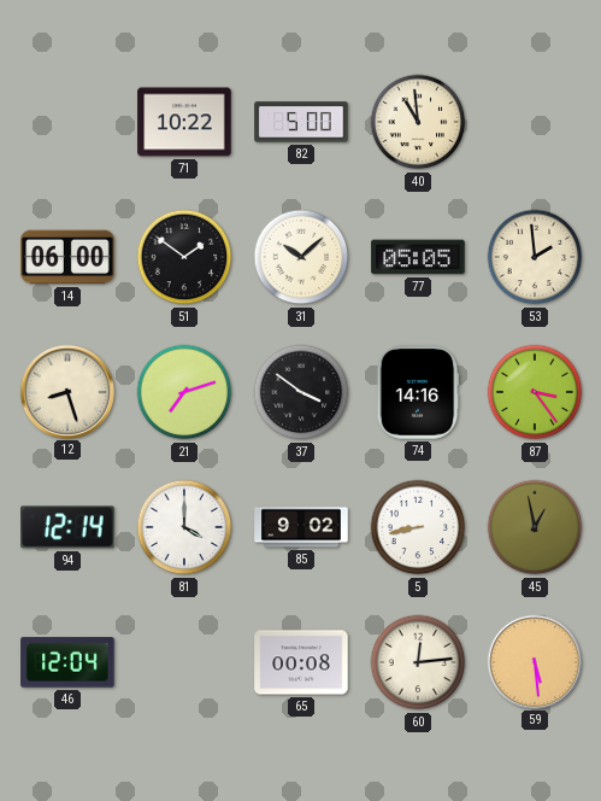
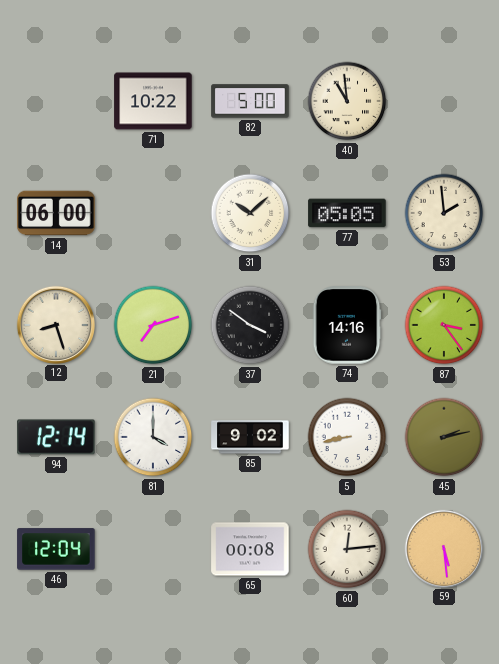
51: 1:51 -> none (184, 257)
45: 12:58 -> 2:13 (444, 437)
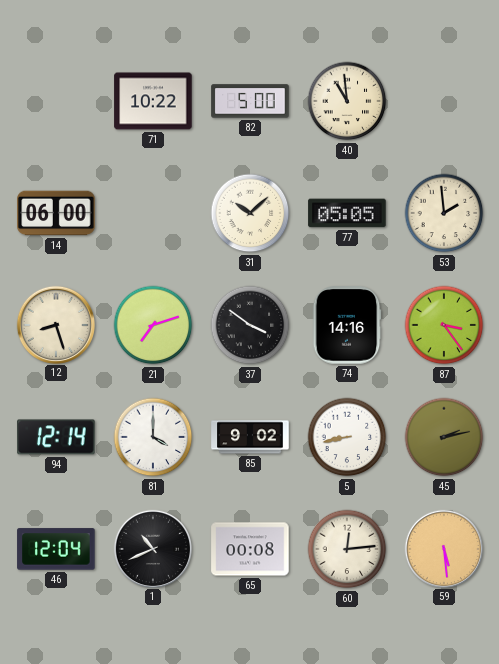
1: none -> 10:41 (152, 548)
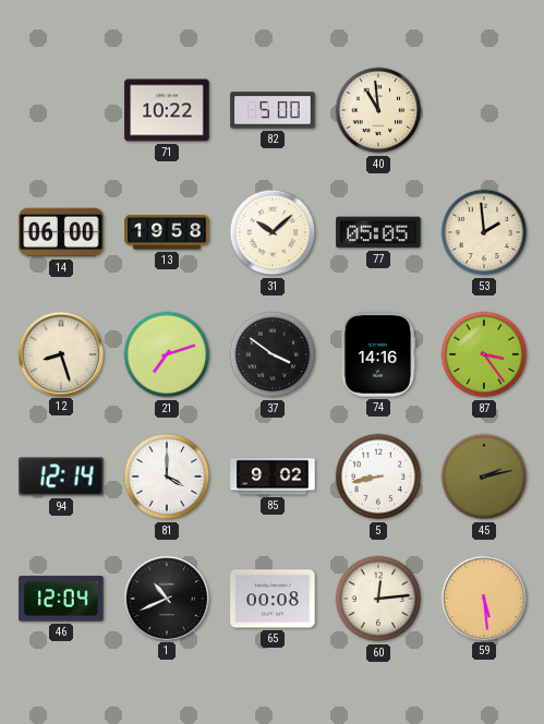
13: none -> 19:58 (167, 232)
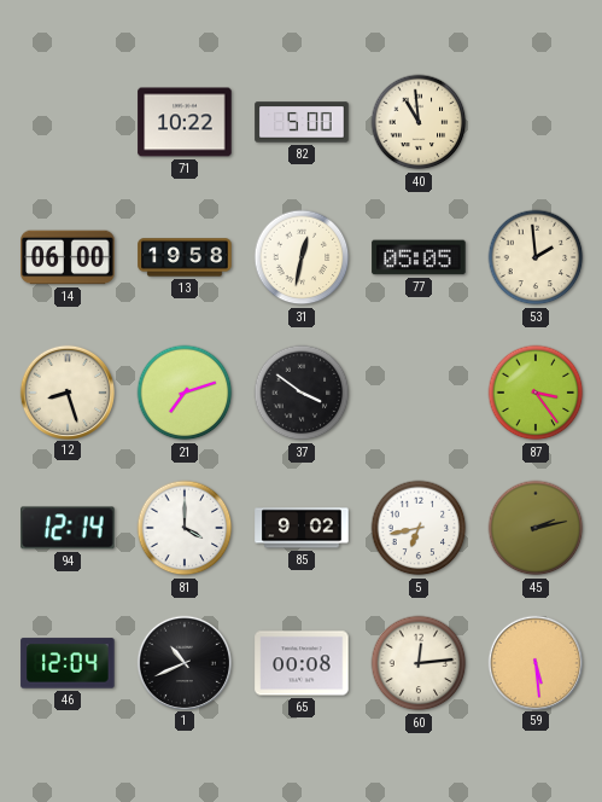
31: 10:08 -> 12:32 (302, 257)
74: 14:16 -> none (378, 354)
5: 8:43 -> 6:43 (419, 528)
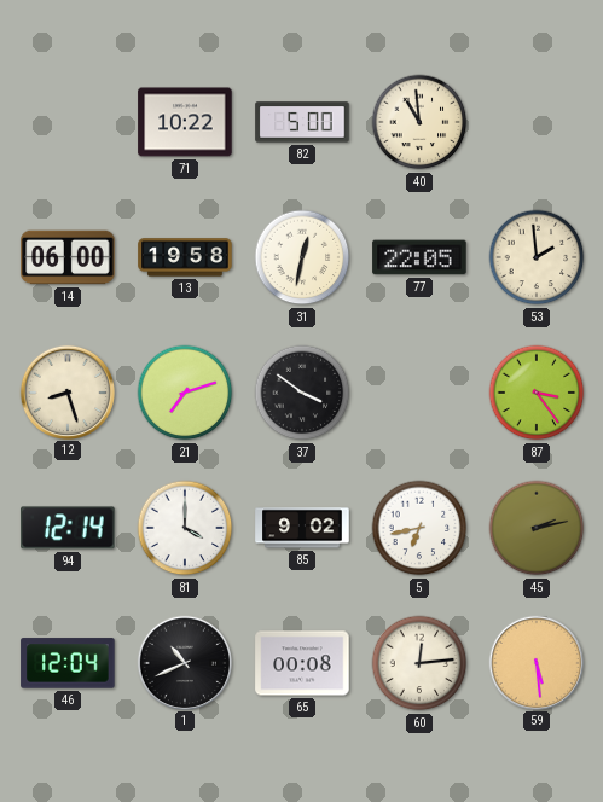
77: 05:05 -> 22:05 (419, 257)
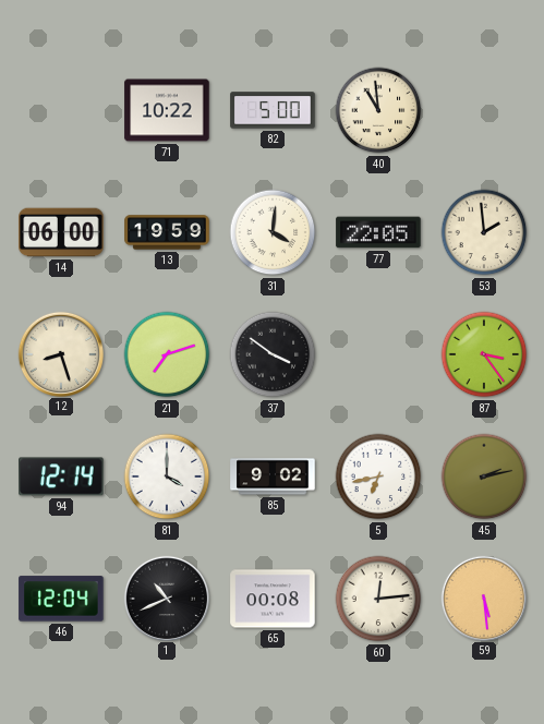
13: 19:58 -> 19:59 (167, 232)
31: 12:32 -> 4:01 (273, 232)
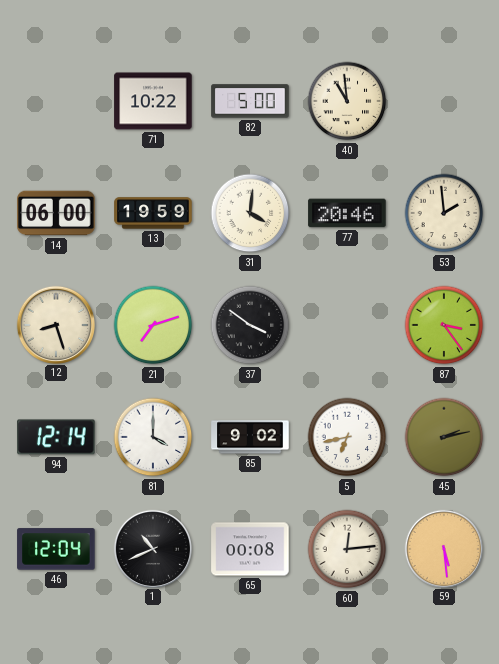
77: 22:05 -> 20:46 (347, 213)
